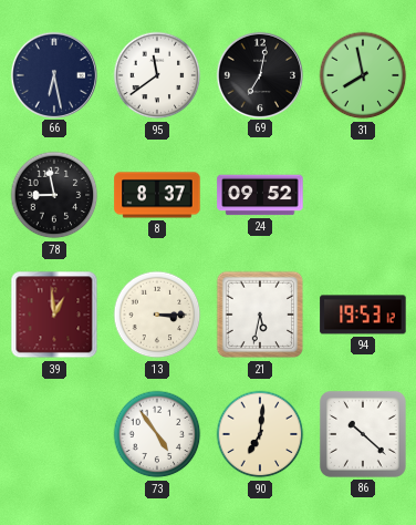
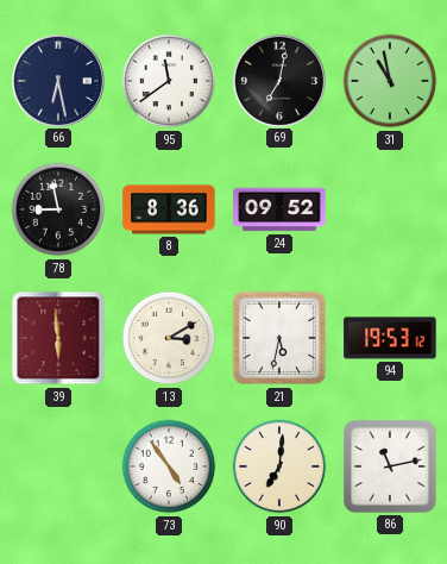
31: 7:58 -> 10:58 (390, 81)
8: 8:37 -> 8:36 (169, 209)
39: 12:59 -> 5:59 (58, 338)
13: 3:15 -> 3:10 (169, 338)
86: 10:22 -> 11:13 (390, 466)
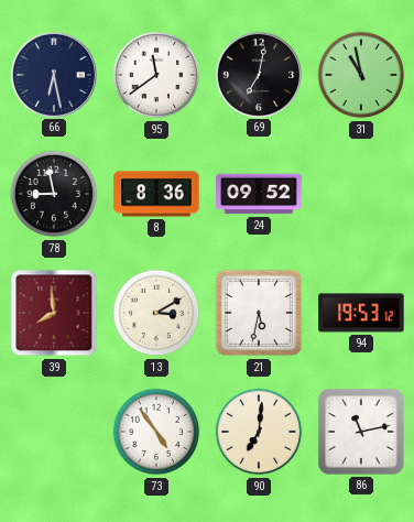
39: 5:59 -> 7:59 (54, 313)
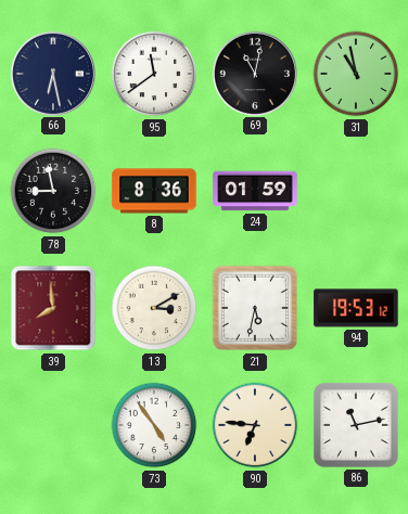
69: 7:02 -> 11:02 (254, 73)
24: 09:52 -> 01:59 (255, 191)
90: 7:01 -> 6:46 (255, 425)
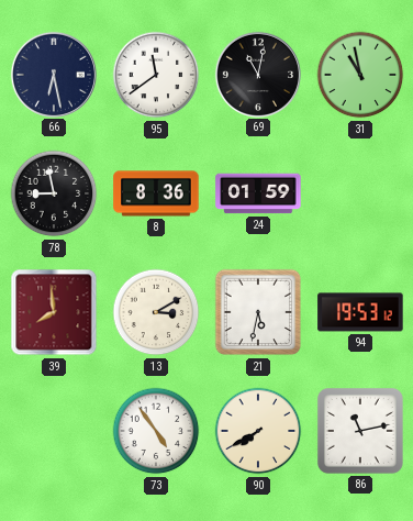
90: 6:46 -> 7:40 (258, 431)
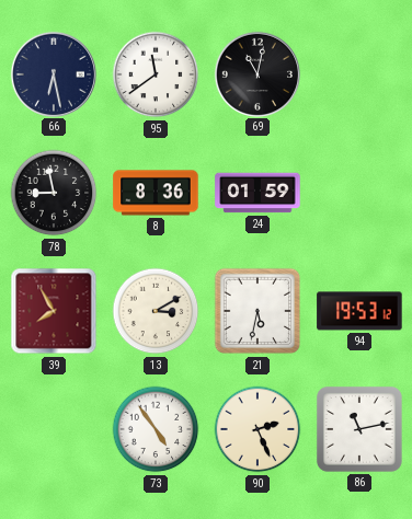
31: 10:58 -> none (360, 75)
39: 7:59 -> 7:55 (54, 311)
90: 7:40 -> 2:26 (257, 429)
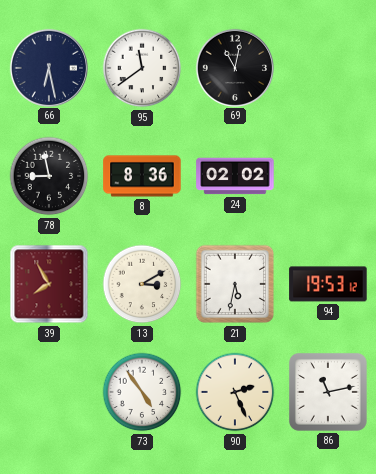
24: 01:59 -> 02:02 (235, 176)
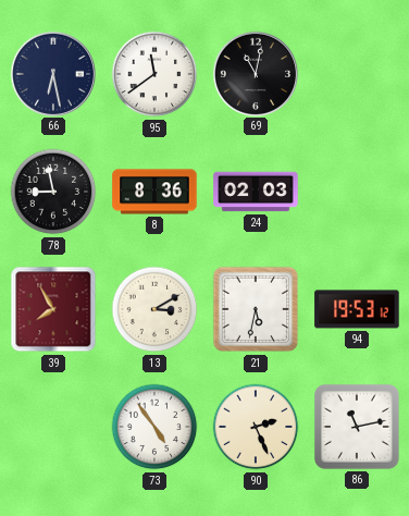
24: 02:02 -> 02:03 (256, 192)
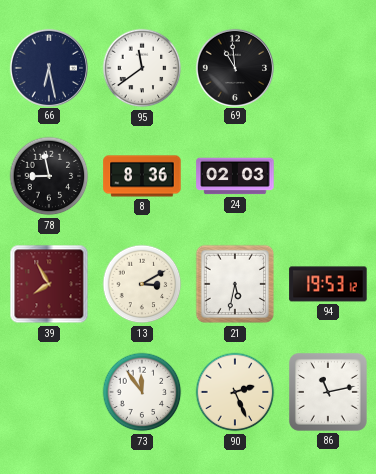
69: 11:02 -> 10:59 (234, 67)
73: 4:54 -> 11:54 (142, 392)
